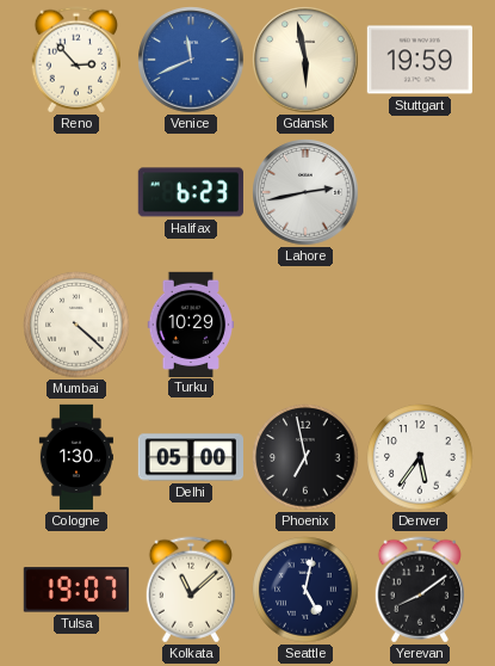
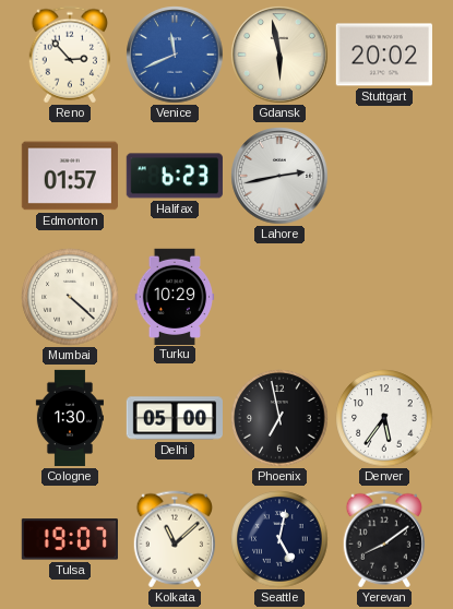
Stuttgart: 19:59 -> 20:02 (384, 55)
Edmonton: none -> 01:57 (69, 176)
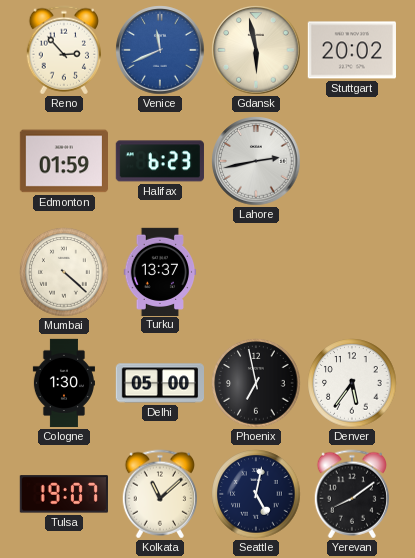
Edmonton: 01:57 -> 01:59 (63, 161)
Turku: 10:29 -> 13:37 (160, 271)
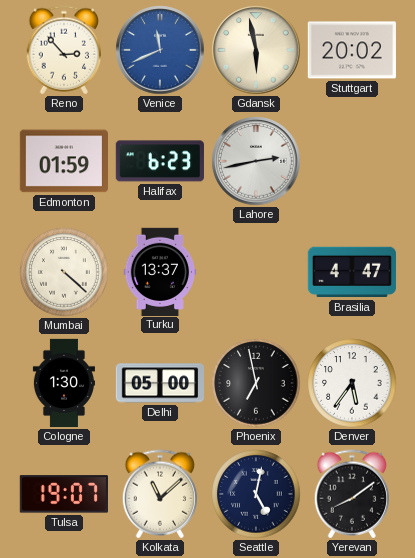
Brasilia: none -> 4:47 (351, 272)
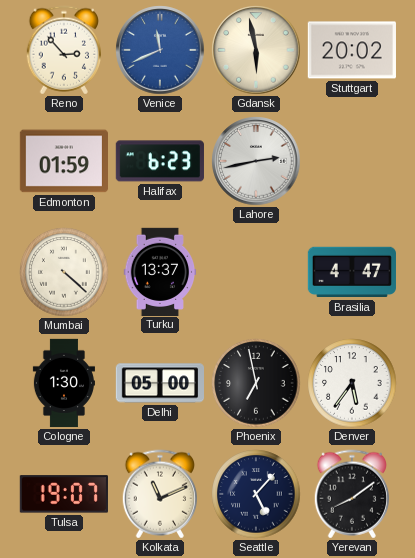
Kolkata: 11:08 -> 11:11 (159, 494)
Seattle: 5:02 -> 5:07 (256, 494)
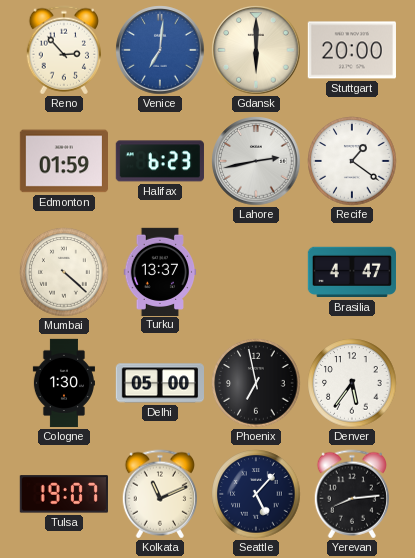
Venice: 11:41 -> 7:01 (160, 50)
Gdansk: 5:58 -> 6:00 (256, 50)
Stuttgart: 20:02 -> 20:00 (352, 50)
Recife: none -> 1:21 (352, 161)
Yerevan: 8:09 -> 8:14 (351, 494)
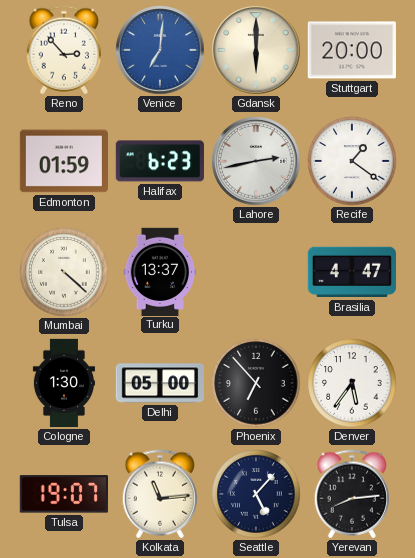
Phoenix: 6:58 -> 6:53 (256, 383)
Kolkata: 11:11 -> 11:14 (159, 494)
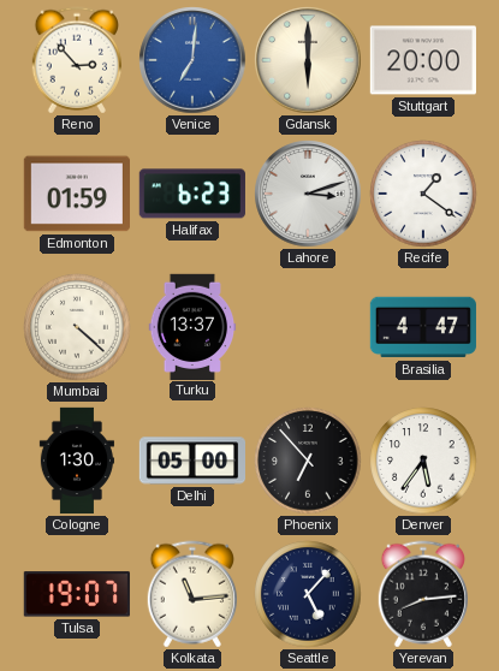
Lahore: 2:43 -> 3:12 (308, 194)
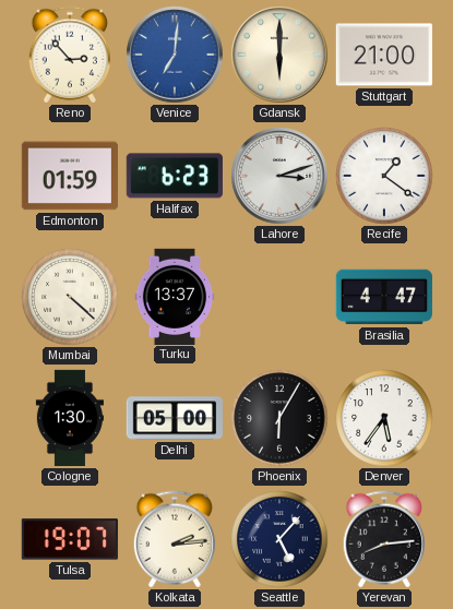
Stuttgart: 20:00 -> 21:00 (384, 55)
Phoenix: 6:53 -> 6:05 (279, 418)
Kolkata: 11:14 -> 2:14 (174, 539)
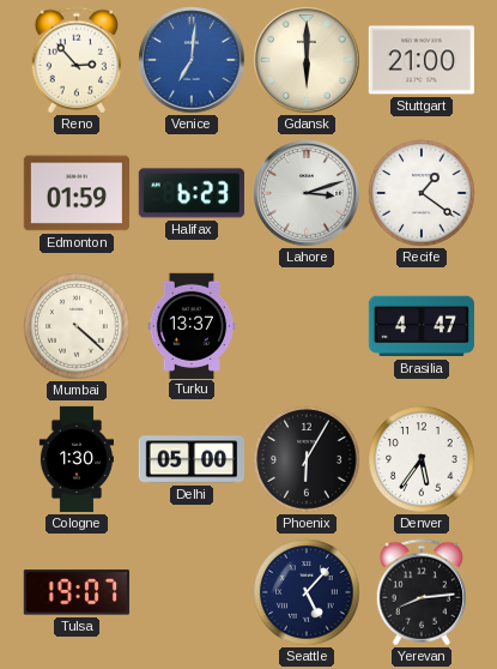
Kolkata: 2:14 -> none (174, 539)
